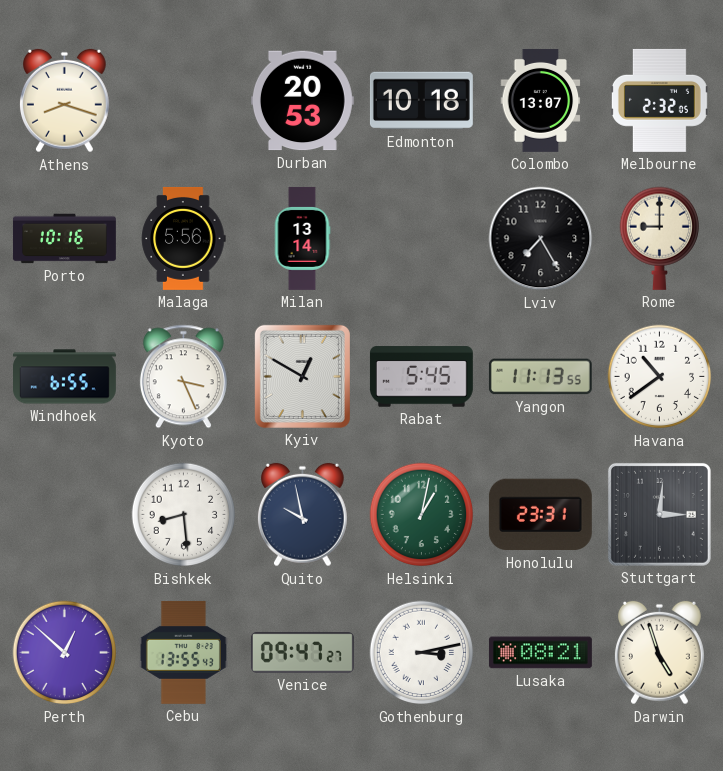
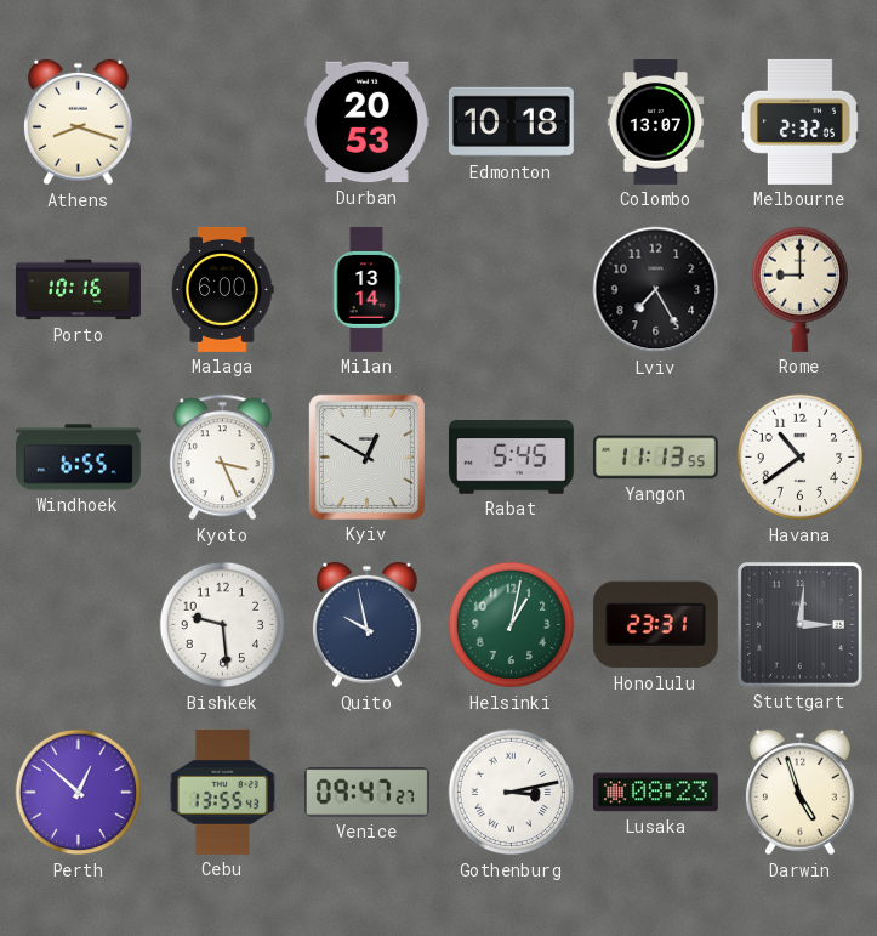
Malaga: 5:56 -> 6:00 (223, 289)
Bishkek: 8:29 -> 9:29 (223, 625)
Lusaka: 08:21 -> 08:23 (655, 793)
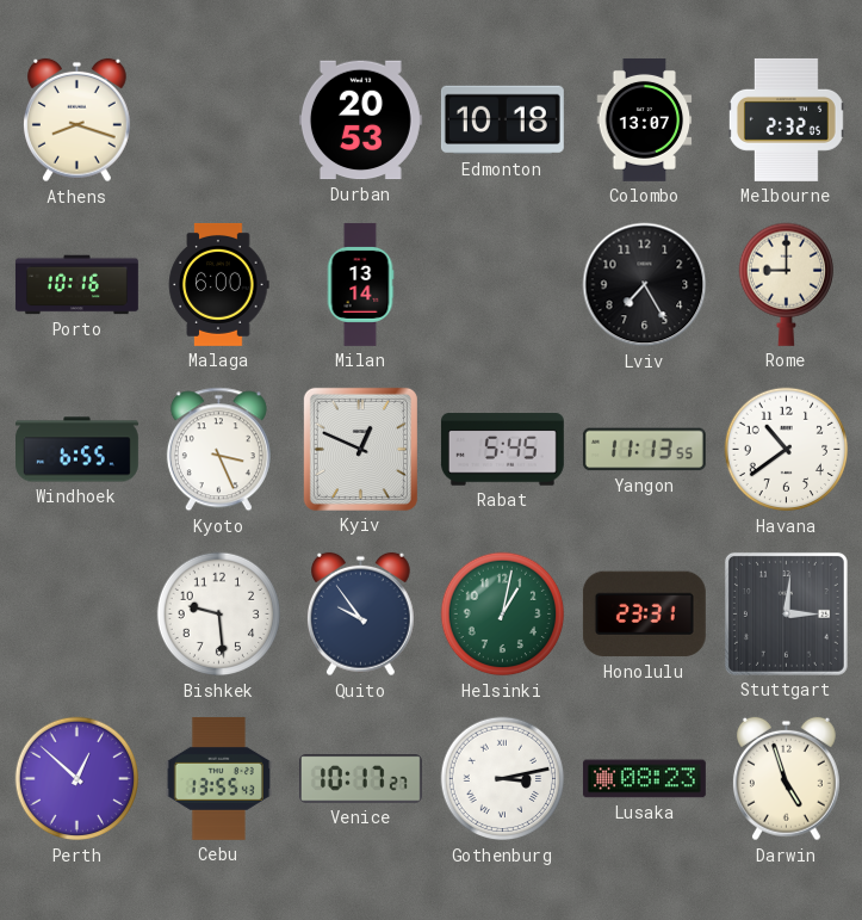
Kyiv: 12:50 -> 12:49 (360, 449)
Quito: 9:58 -> 9:54 (360, 615)
Venice: 09:47 -> 10:17 (360, 779)
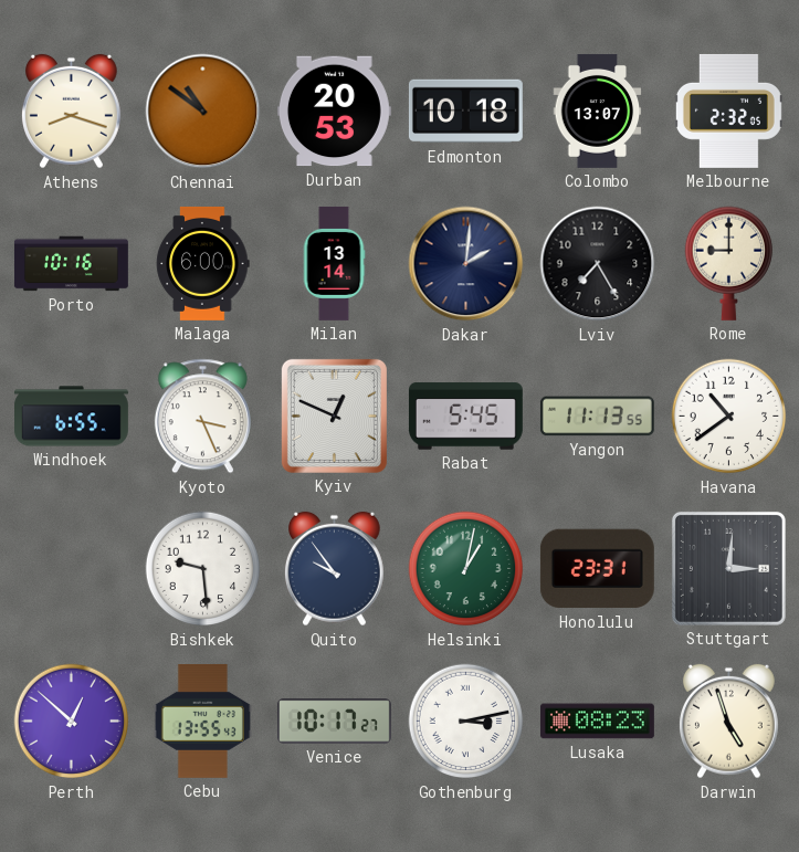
Chennai: none -> 10:51 (203, 112)
Dakar: none -> 2:01 (466, 264)
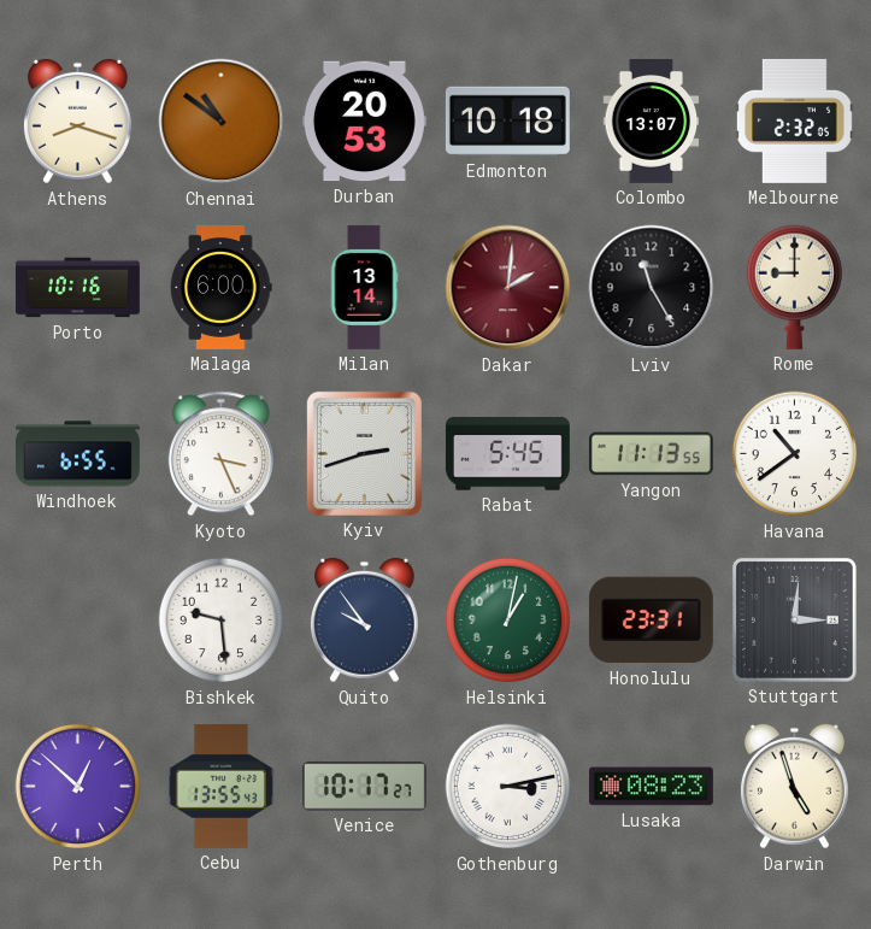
Dakar dial: navy -> burgundy (508, 288)
Lviv: 7:25 -> 11:25 (652, 288)
Kyiv: 12:49 -> 2:42 (364, 453)
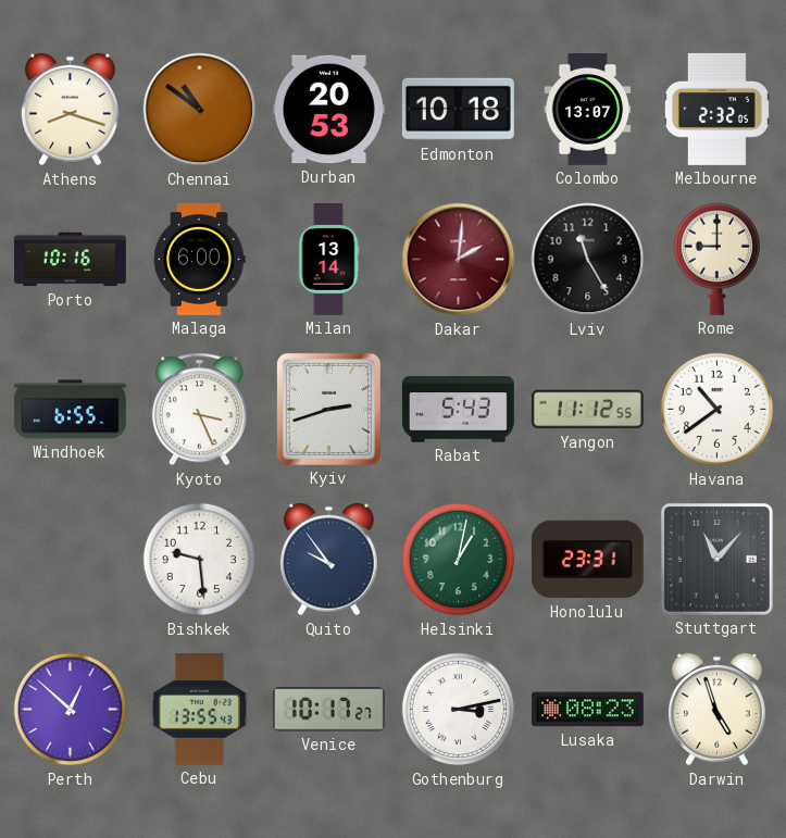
Rabat: 5:45 -> 5:43 (458, 410)
Yangon: 11:13 -> 11:12 (587, 410)
Stuttgart: 3:01 -> 11:07 (716, 559)
